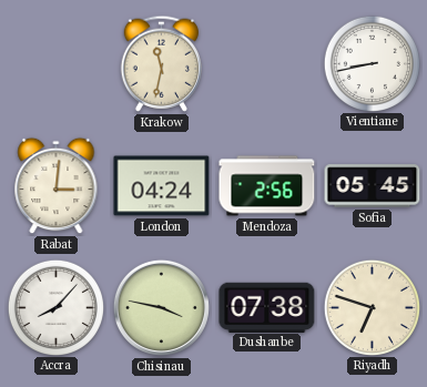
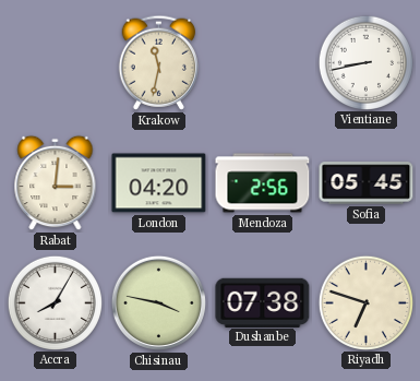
London: 04:24 -> 04:20 (159, 183)
Accra: 8:07 -> 8:05 (55, 302)
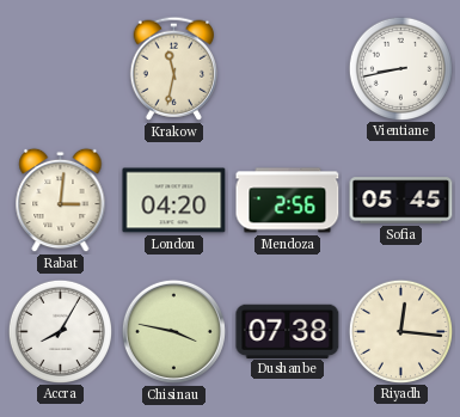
Riyadh: 6:48 -> 12:16 (400, 331)
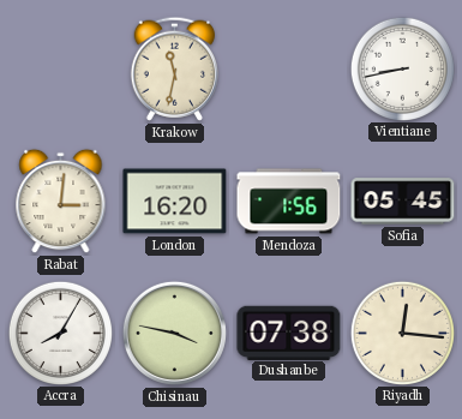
London: 04:20 -> 16:20 (175, 202)
Mendoza: 2:56 -> 1:56 (289, 202)
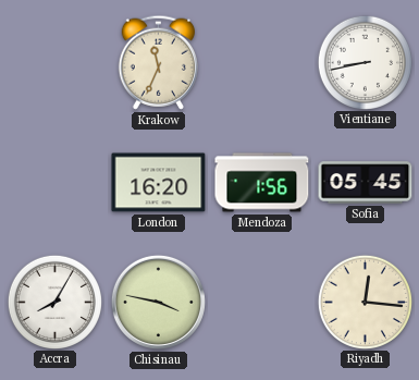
Krakow: 11:32 -> 11:34 (158, 62)
Rabat: 3:01 -> none (61, 202)
Dushanbe: 07:38 -> none (289, 333)
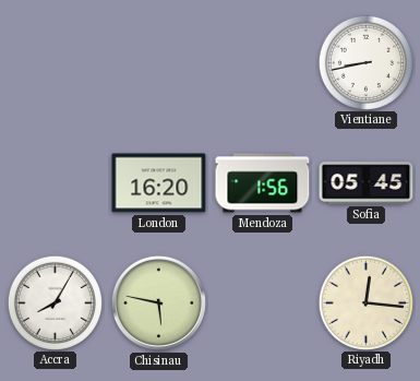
Krakow: 11:34 -> none (158, 62)
Chisinau: 3:47 -> 5:47 (158, 302)
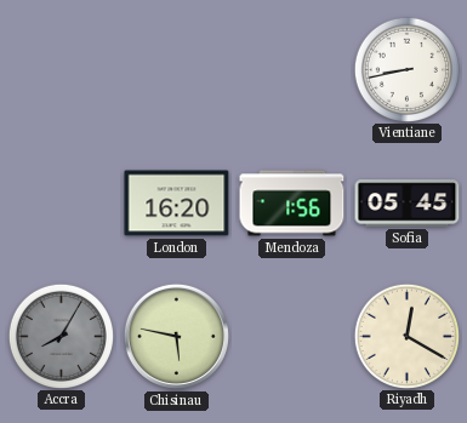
Accra dial: white -> grey (61, 336)
Riyadh: 12:16 -> 12:20 (406, 336)
